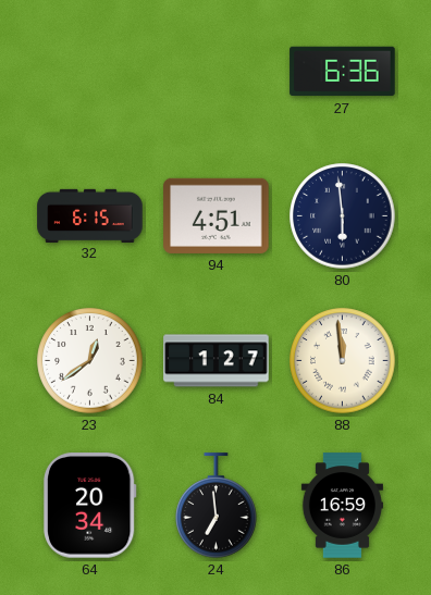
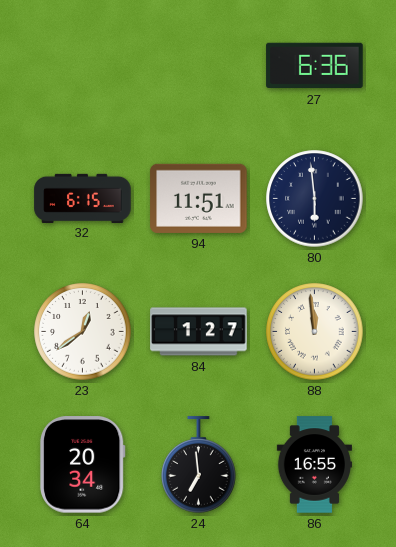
94: 4:51 -> 11:51 (199, 198)
86: 16:59 -> 16:55 (314, 465)
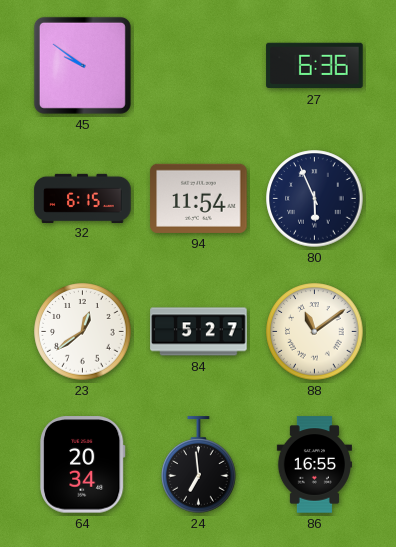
45: none -> 9:51 (82, 65)
94: 11:51 -> 11:54 (199, 198)
80: 5:59 -> 5:56 (315, 199)
84: 1:27 -> 5:27 (199, 332)
88: 11:59 -> 11:09 (315, 332)
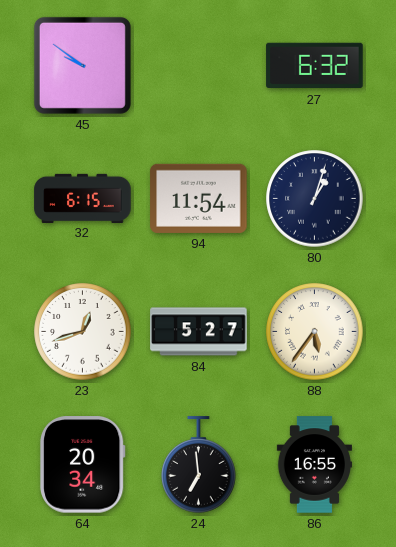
27: 6:36 -> 6:32 (315, 66)
80: 5:56 -> 1:03 (315, 199)
23: 12:39 -> 12:42 (83, 332)
88: 11:09 -> 5:36 (315, 332)
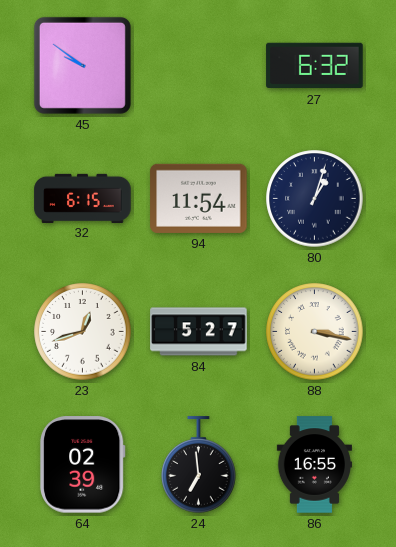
88: 5:36 -> 3:17 (315, 332)
64: 20:34 -> 02:39 (82, 465)
